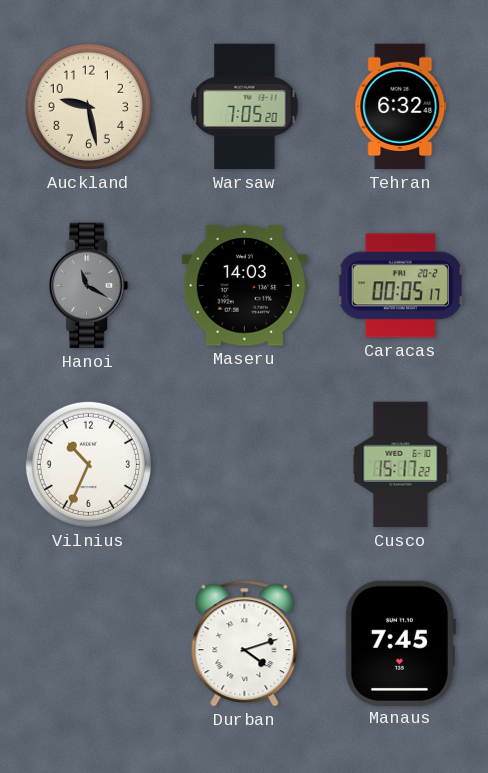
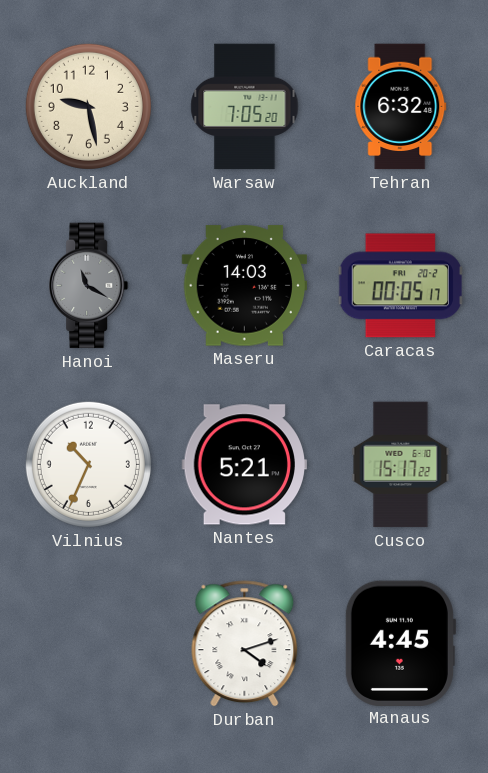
Nantes: none -> 5:21 (245, 465)
Manaus: 7:45 -> 4:45 (399, 643)
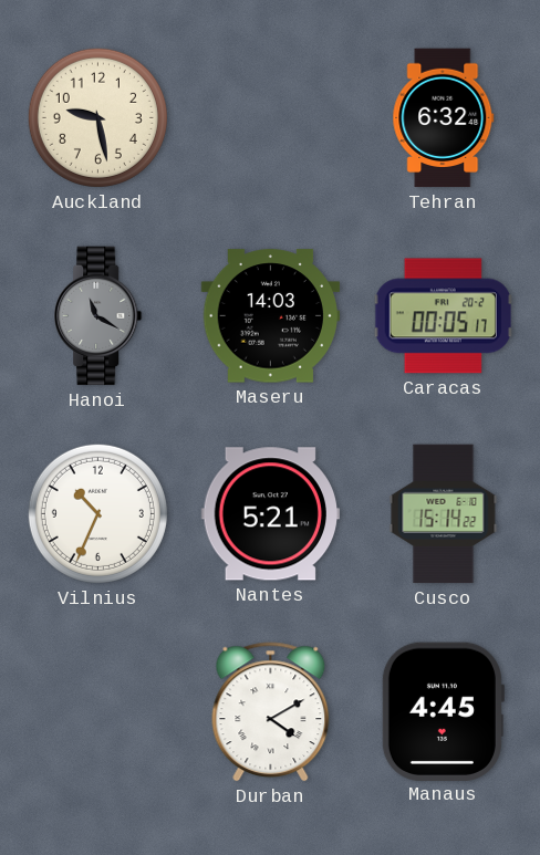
Warsaw: 7:05 -> none (245, 107)
Cusco: 15:17 -> 15:14 (444, 514)
Durban: 4:12 -> 4:10 (271, 712)
